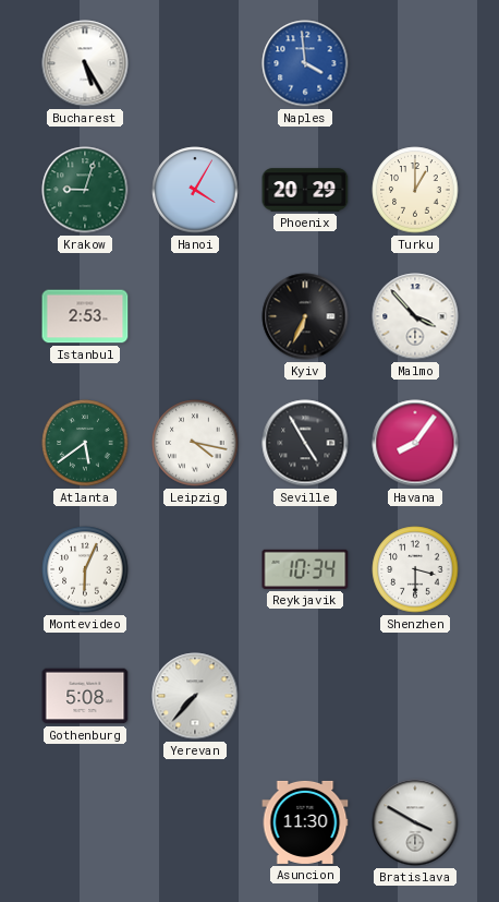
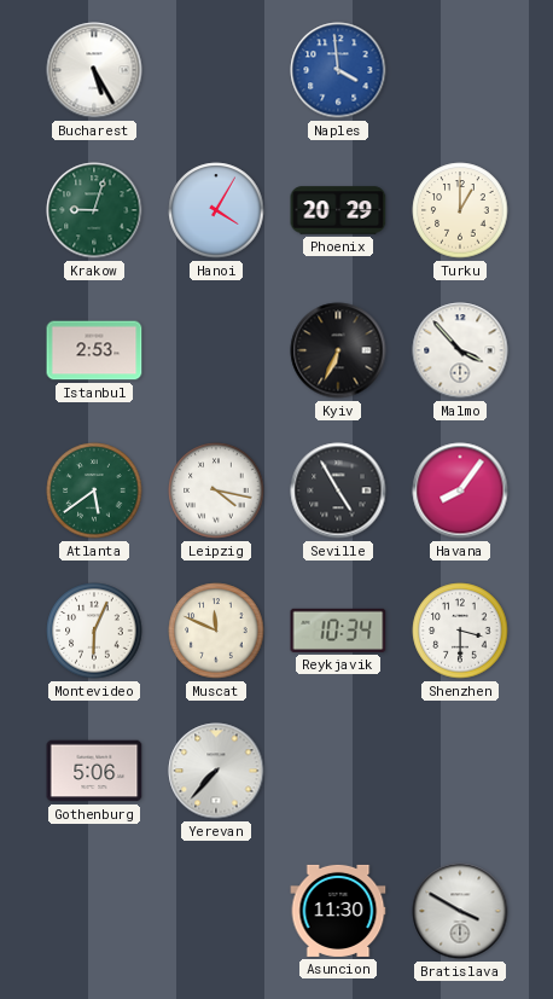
Muscat: none -> 11:49 (216, 631)
Gothenburg: 5:08 -> 5:06 (94, 771)
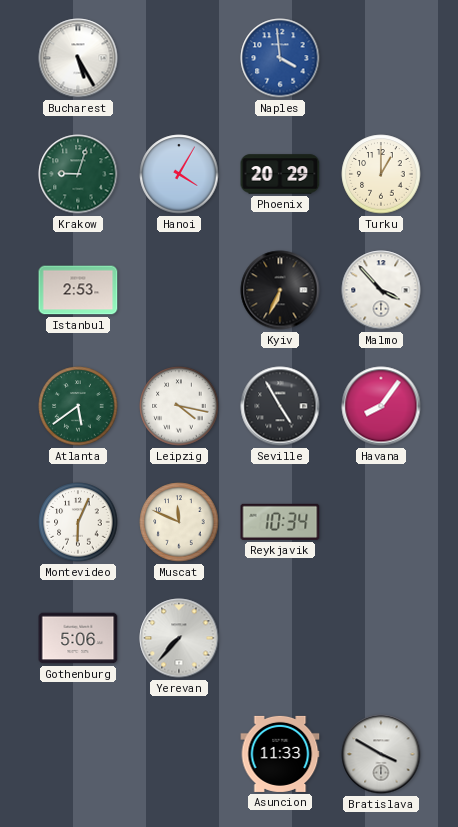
Shenzhen: 3:30 -> none (460, 631)
Asuncion: 11:30 -> 11:33 (280, 754)
